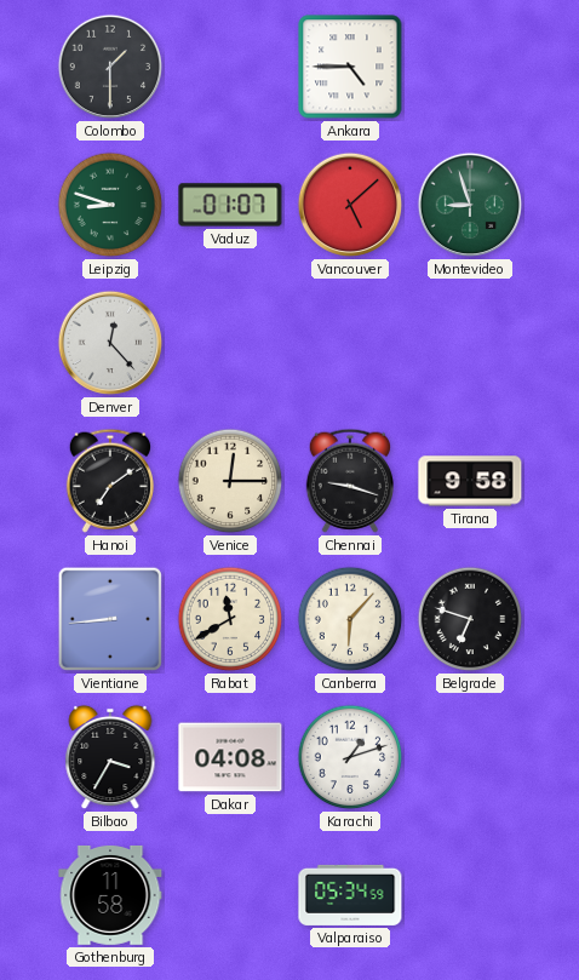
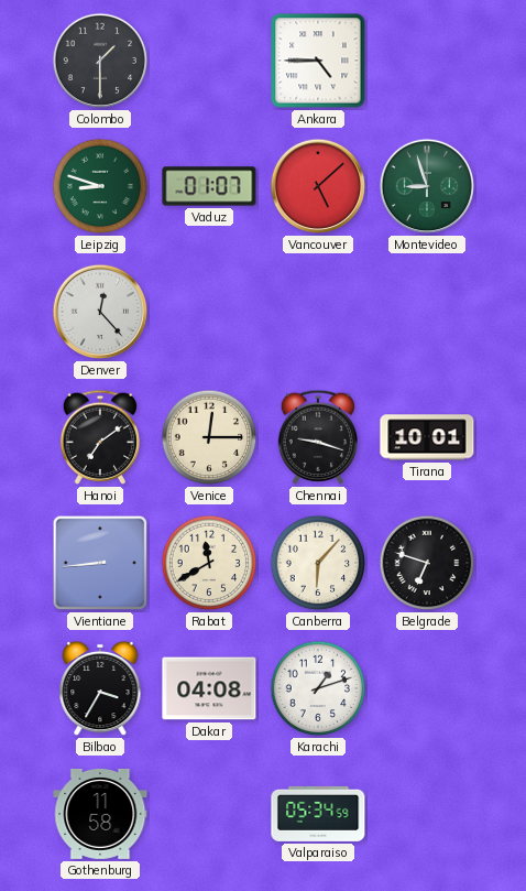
Tirana: 9:58 -> 10:01 (427, 437)
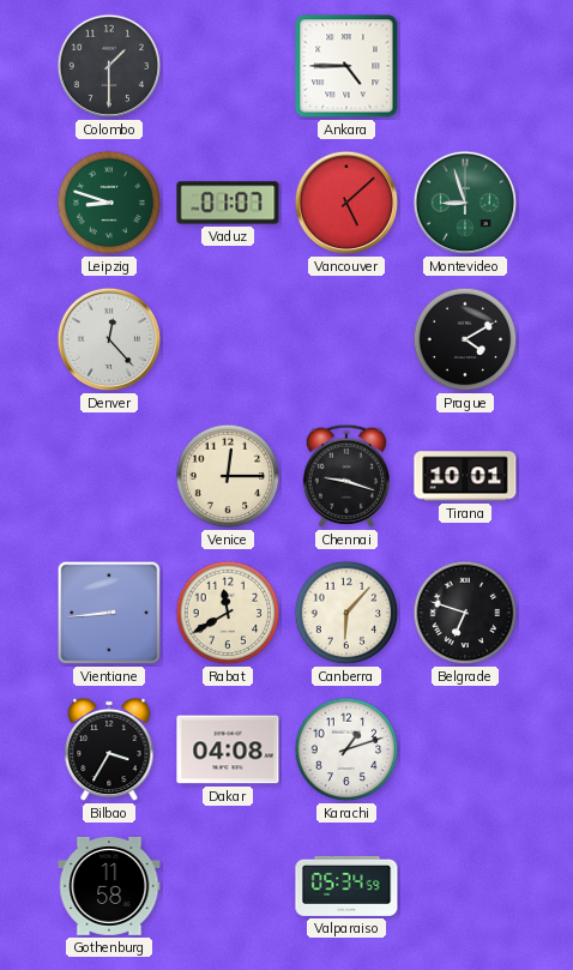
Prague: none -> 4:10 (465, 339)
Hanoi: 7:09 -> none (99, 437)
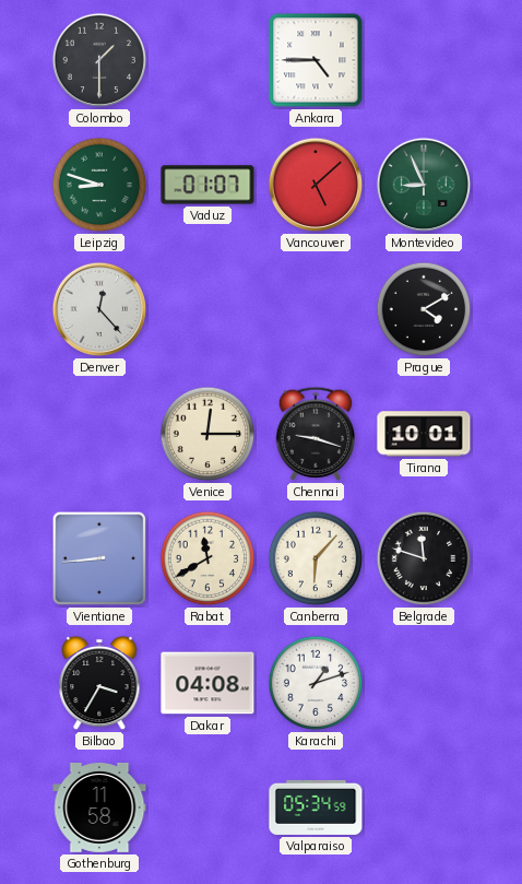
Montevideo: 8:57 -> 8:56 (424, 185)
Belgrade: 6:48 -> 11:48 (424, 558)
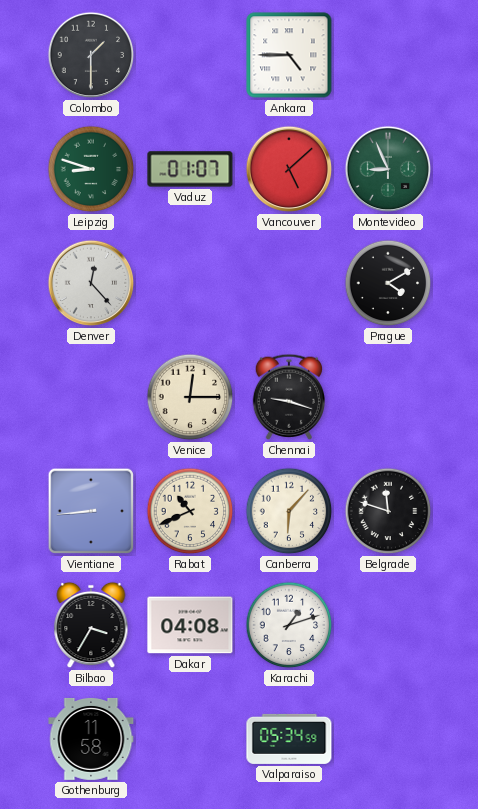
Tirana: 10:01 -> none (424, 434)
Rabat: 11:40 -> 10:41 (190, 511)
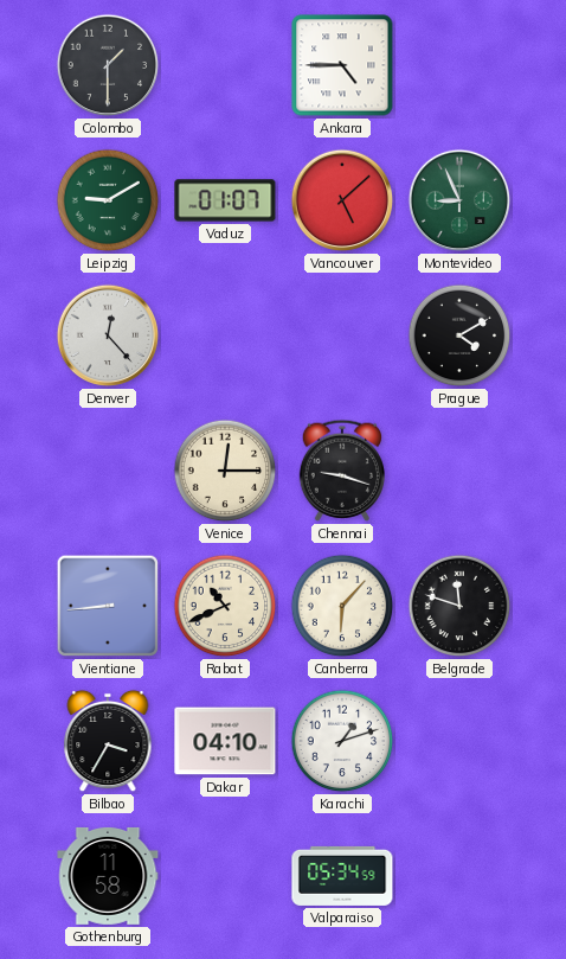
Leipzig: 8:48 -> 9:10 (108, 200)
Dakar: 04:08 -> 04:10 (225, 741)
